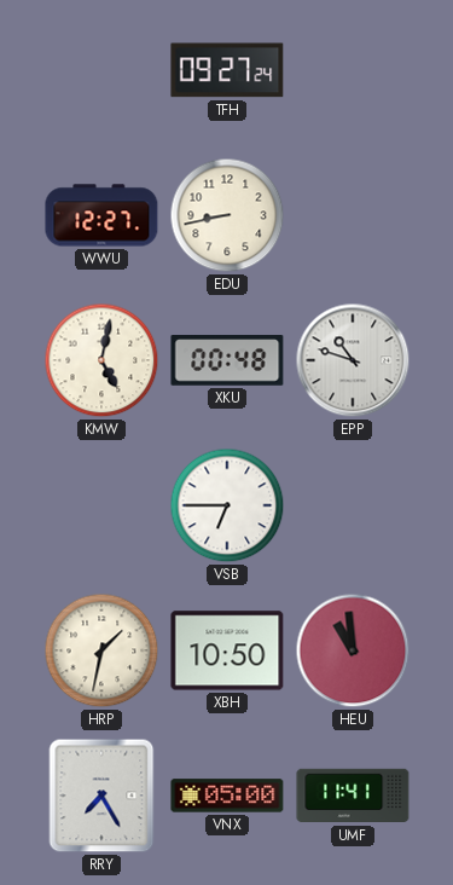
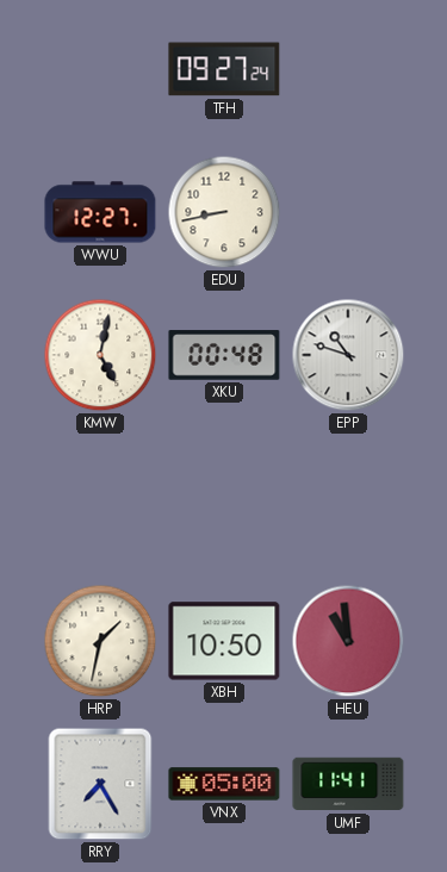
VSB: 6:45 -> none (227, 505)
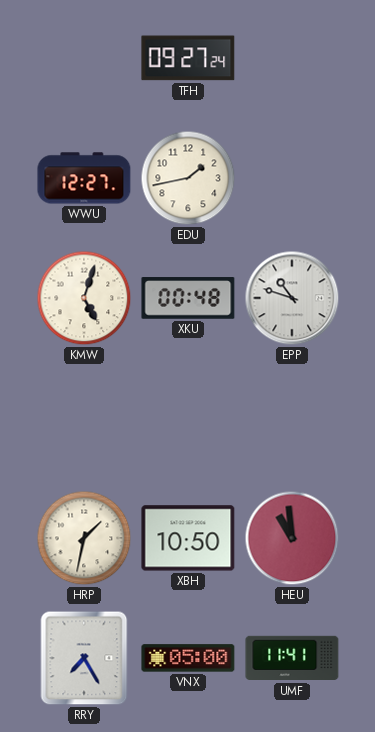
EDU: 8:43 -> 1:43 (188, 178)
KMW: 5:02 -> 5:03 (84, 298)
